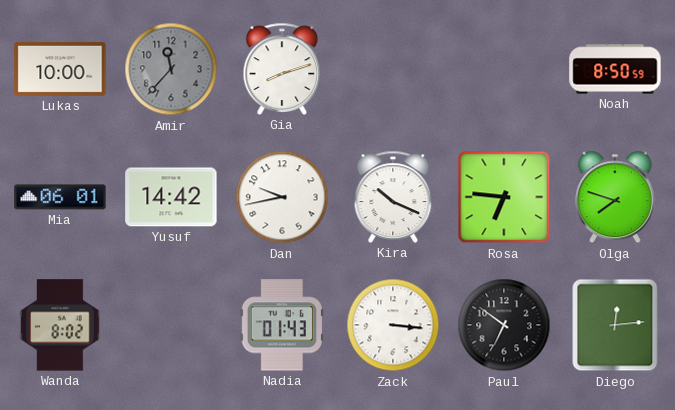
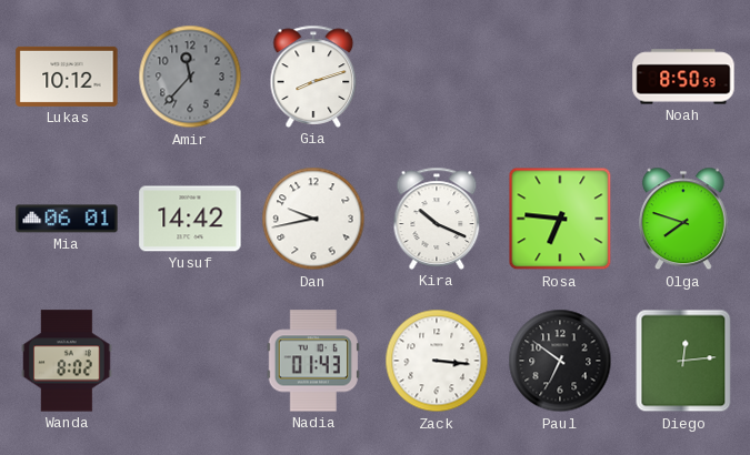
Lukas: 10:00 -> 10:12 (67, 77)
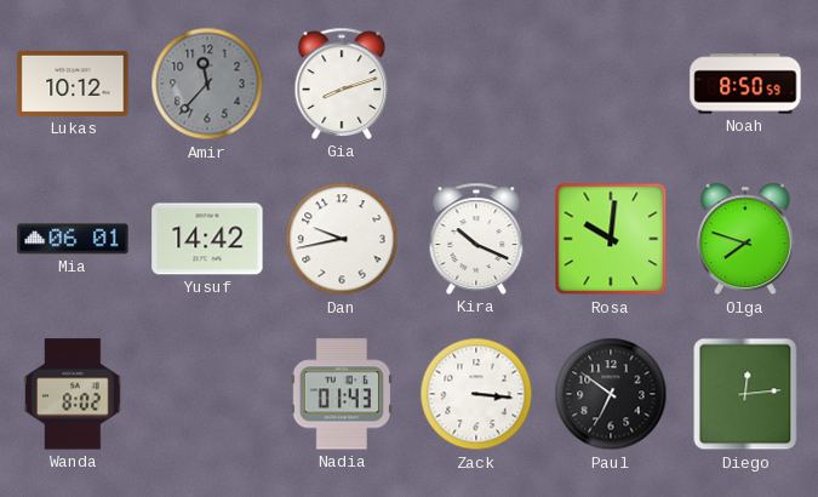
Rosa: 6:46 -> 10:01 (611, 239)
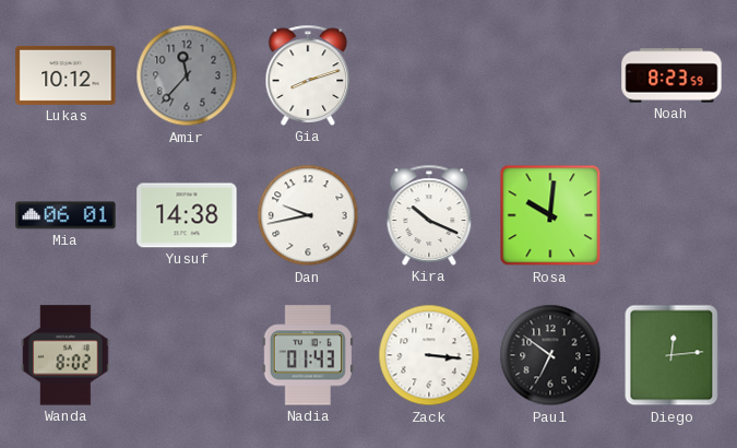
Noah: 8:50 -> 8:23 (671, 75)
Yusuf: 14:42 -> 14:38 (187, 215)
Olga: 7:48 -> none (745, 239)
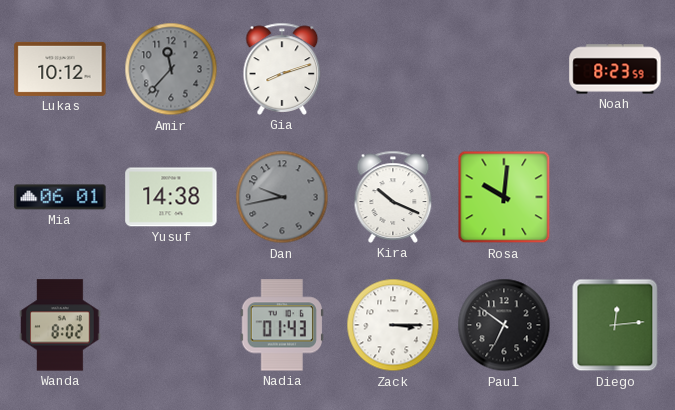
Dan dial: white -> grey (282, 197)
Zack: 3:16 -> 3:15 (393, 325)
